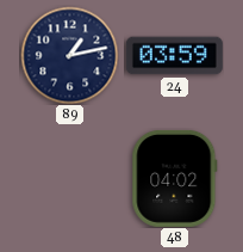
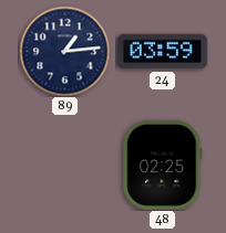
89: 1:13 -> 1:14 (64, 51)
48: 04:02 -> 02:25 (163, 165)
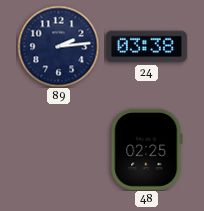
89: 1:14 -> 2:14 (58, 46)
24: 03:59 -> 03:38 (146, 47)
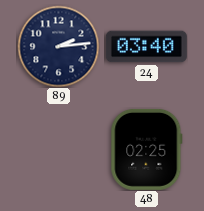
24: 03:38 -> 03:40 (146, 47)
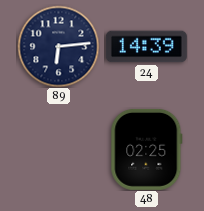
89: 2:14 -> 6:14 (58, 46)
24: 03:40 -> 14:39 (146, 47)
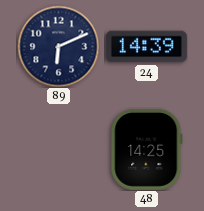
89: 6:14 -> 6:11 (58, 46)
48: 02:25 -> 14:25 (147, 149)
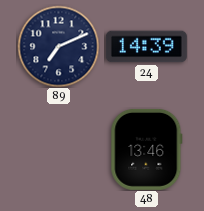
89: 6:11 -> 7:11 (58, 46)
48: 14:25 -> 13:46 (147, 149)
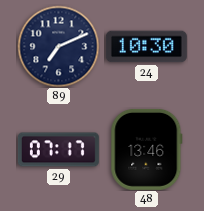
24: 14:39 -> 10:30 (146, 47)
29: none -> 07:17 (58, 150)
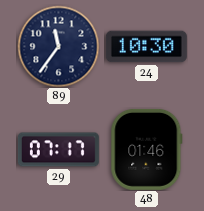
89: 7:11 -> 11:36 (58, 46)
48: 13:46 -> 01:46 (147, 149)
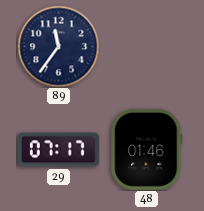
24: 10:30 -> none (146, 47)
